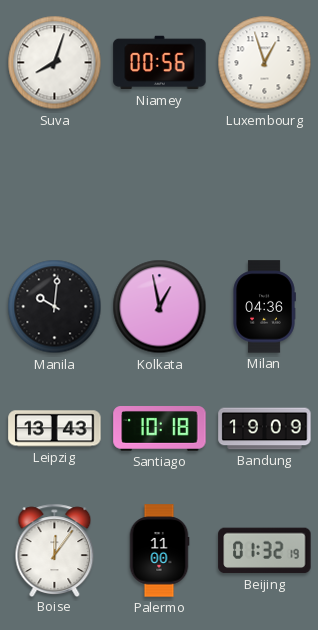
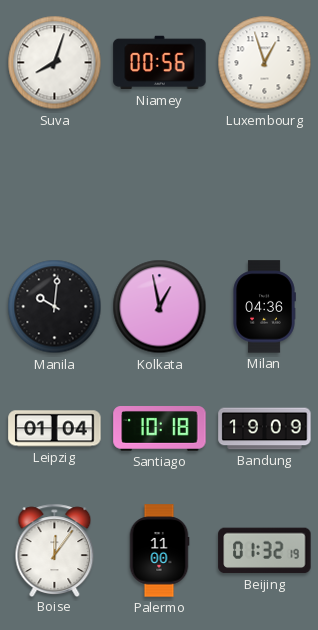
Leipzig: 13:43 -> 01:04 (55, 429)
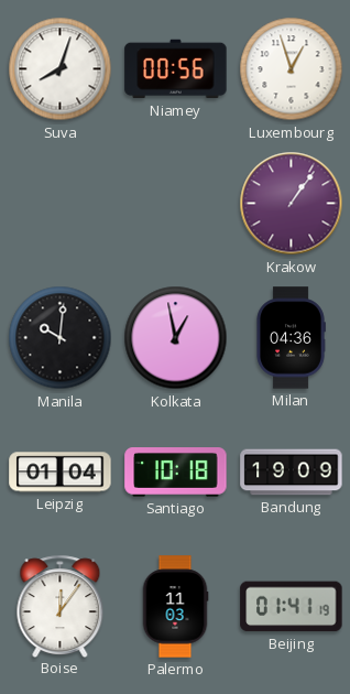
Krakow: none -> 1:06 (292, 204)
Palermo: 11:00 -> 11:03 (175, 607)
Beijing: 01:32 -> 01:41 (292, 607)
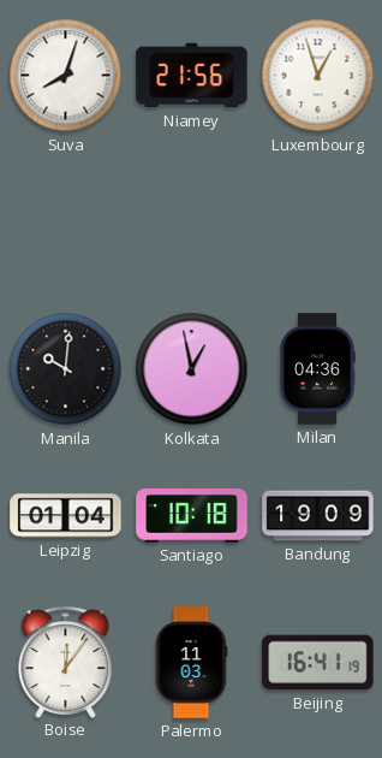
Niamey: 00:56 -> 21:56 (192, 76)
Krakow: 1:06 -> none (292, 204)
Beijing: 01:41 -> 16:41 (318, 663)
